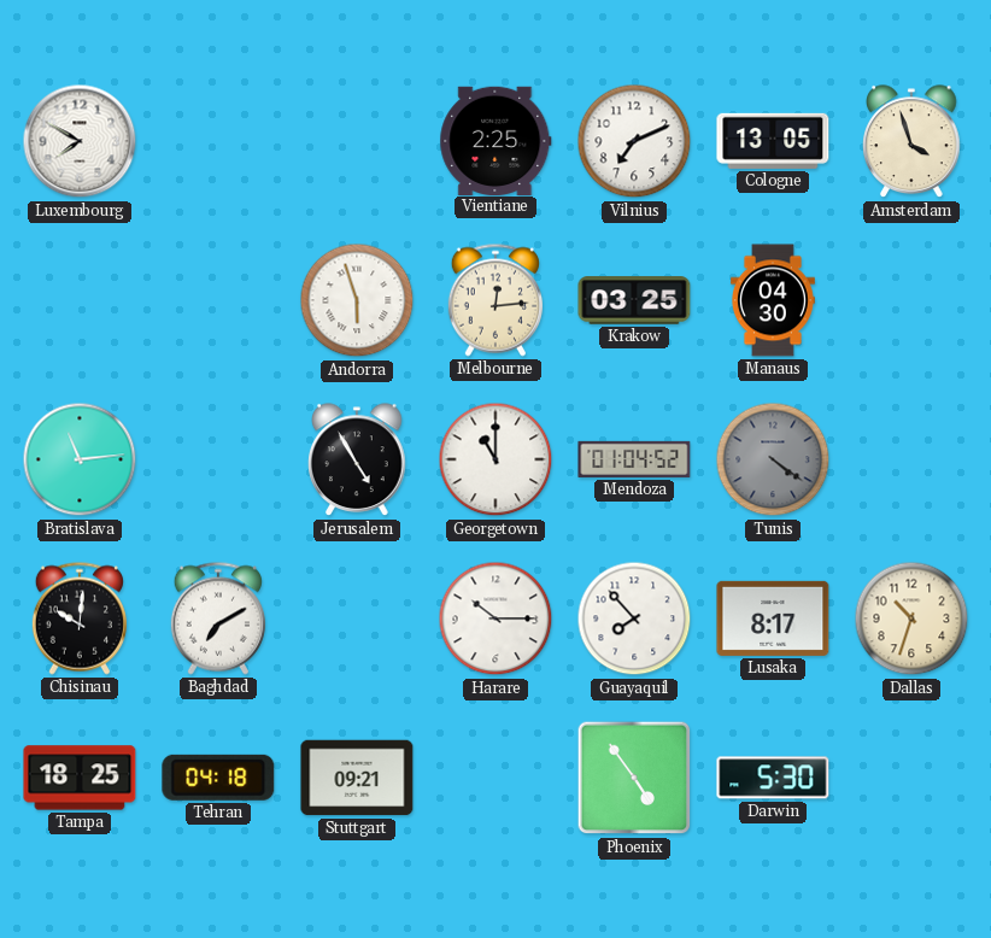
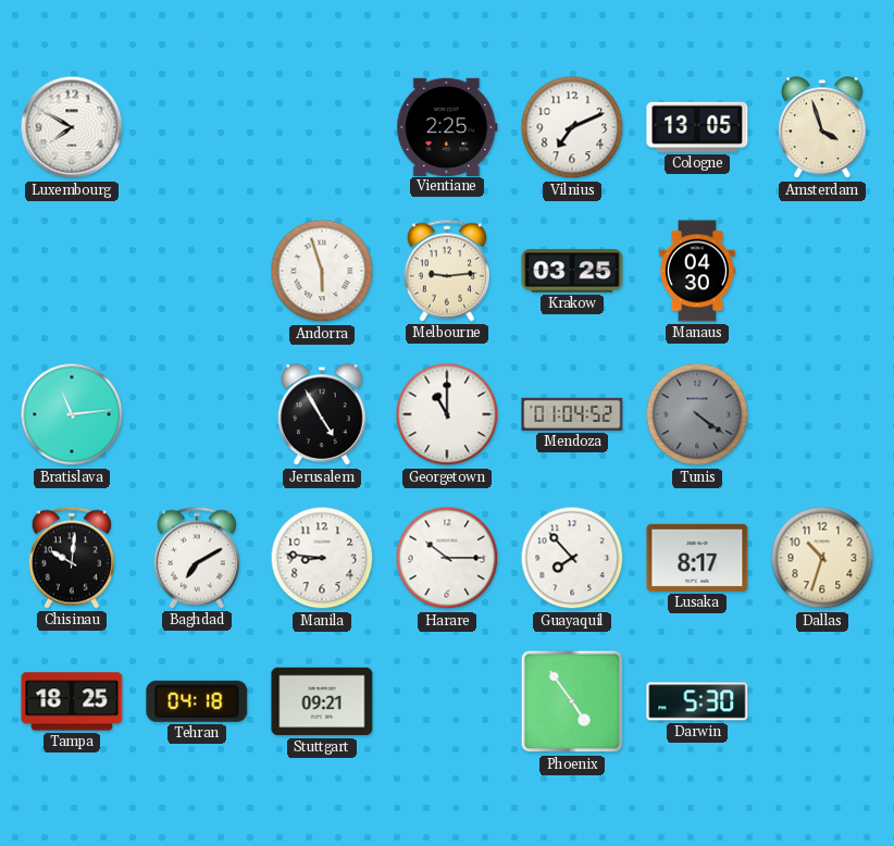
Melbourne: 12:14 -> 9:14 (447, 271)
Manila: none -> 8:46 (322, 558)
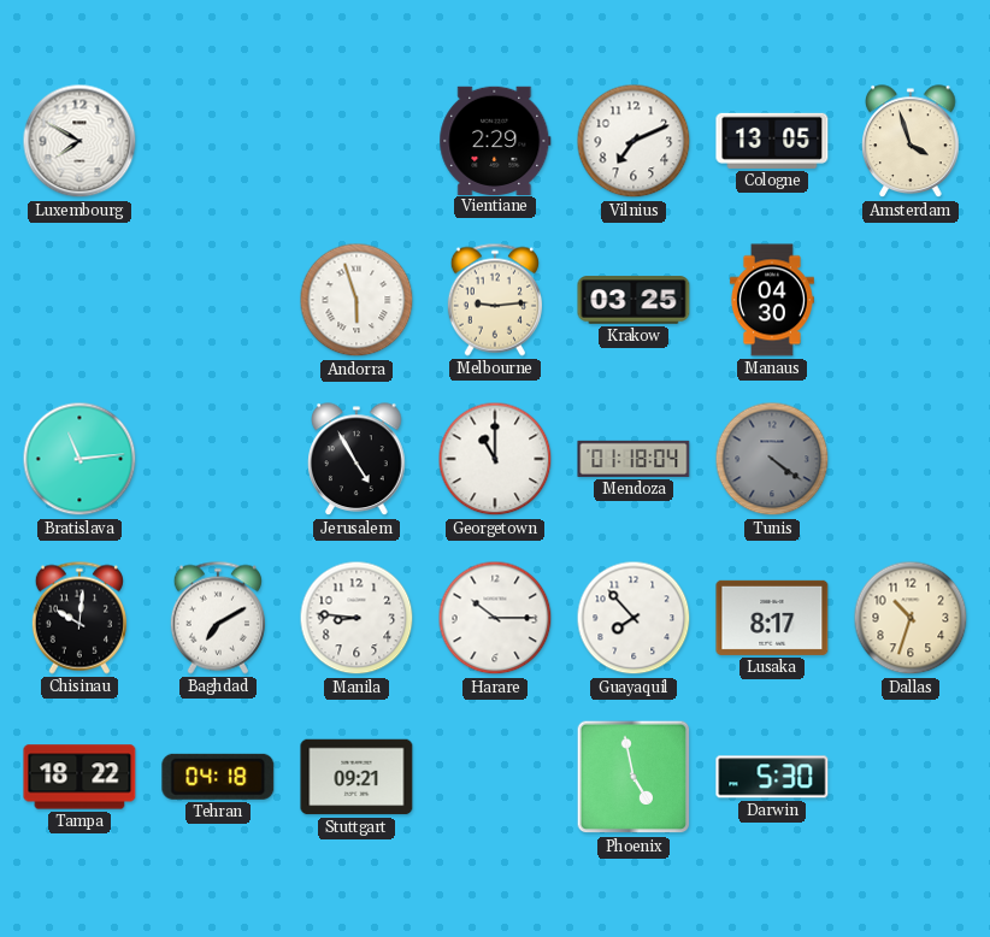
Vientiane: 2:25 -> 2:29 (495, 140)
Mendoza: 01:04 -> 01:18 (634, 459)
Tampa: 18:25 -> 18:22 (79, 777)
Phoenix: 4:54 -> 4:58 (634, 777)
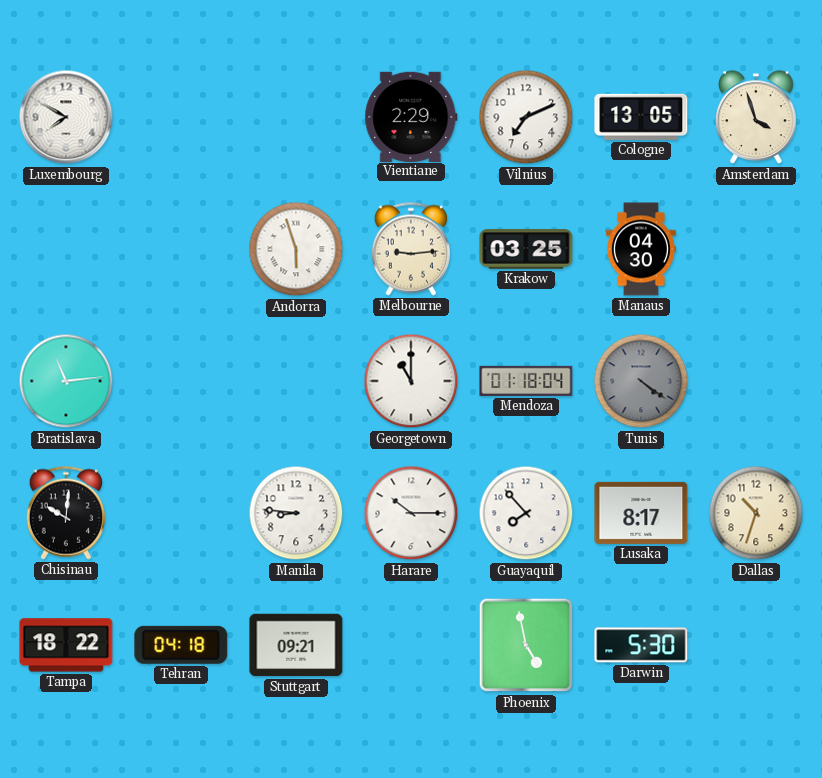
Jerusalem: 4:55 -> none (356, 460)
Baghdad: 7:10 -> none (218, 618)
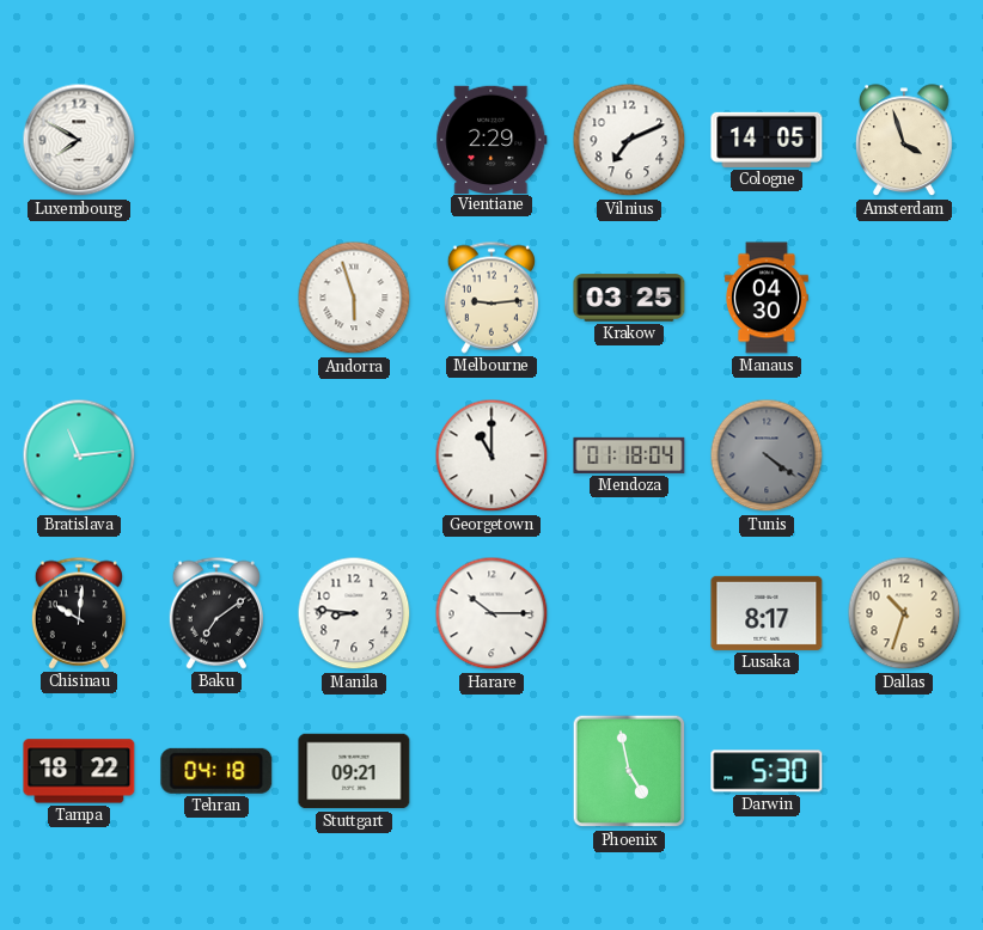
Cologne: 13:05 -> 14:05 (767, 140)
Baku: none -> 7:09 (216, 613)
Guayaquil: 7:53 -> none (526, 513)
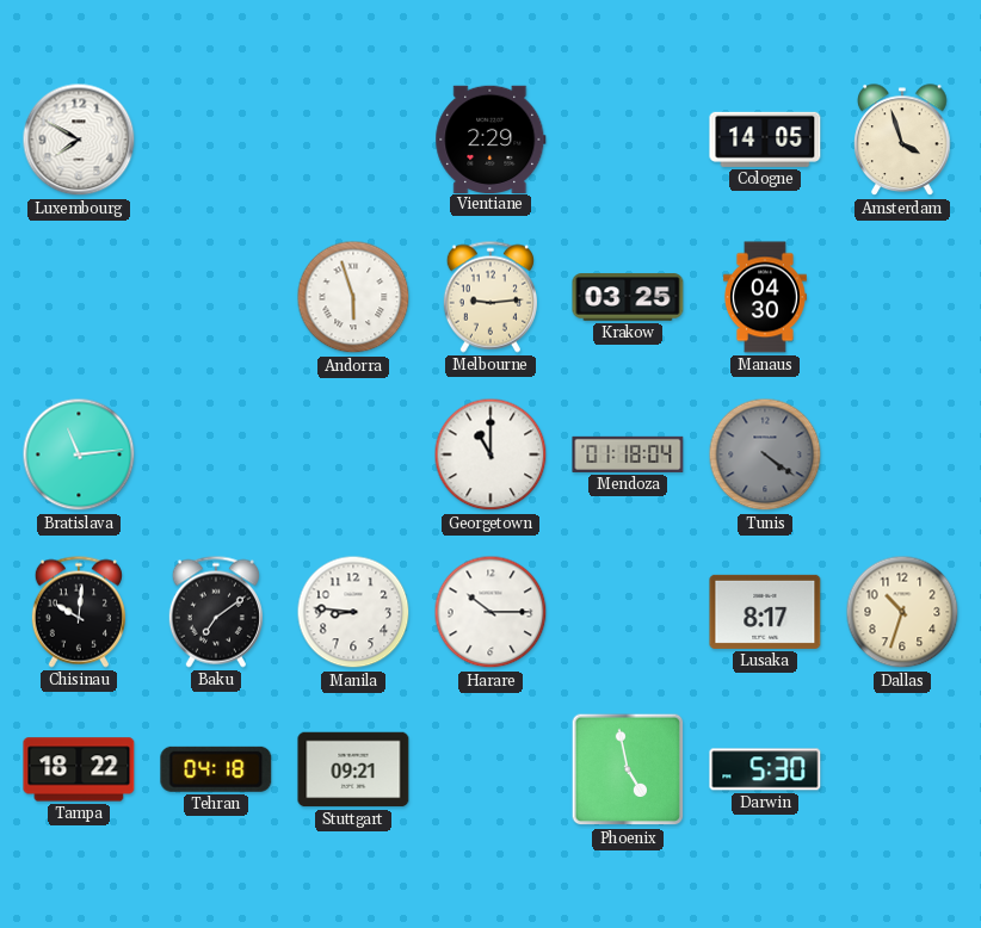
Vilnius: 7:11 -> none (629, 140)
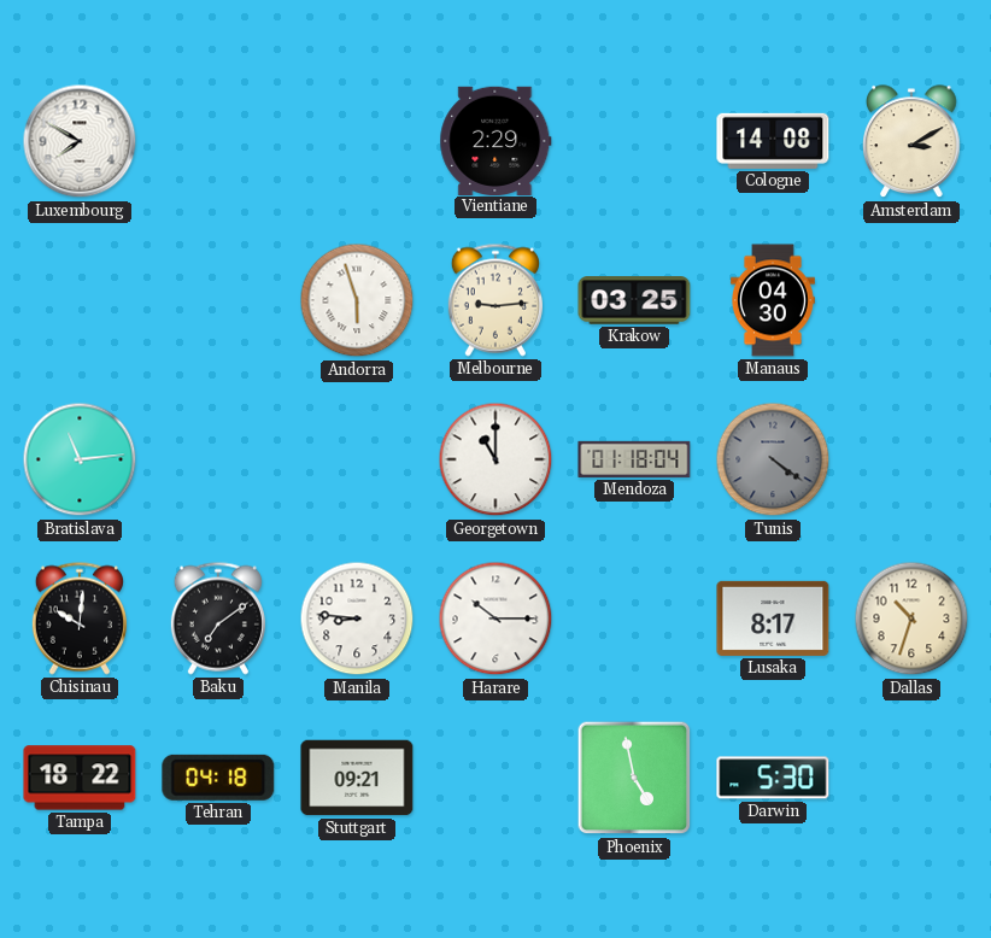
Cologne: 14:05 -> 14:08 (773, 141)
Amsterdam: 3:57 -> 3:10 (911, 142)
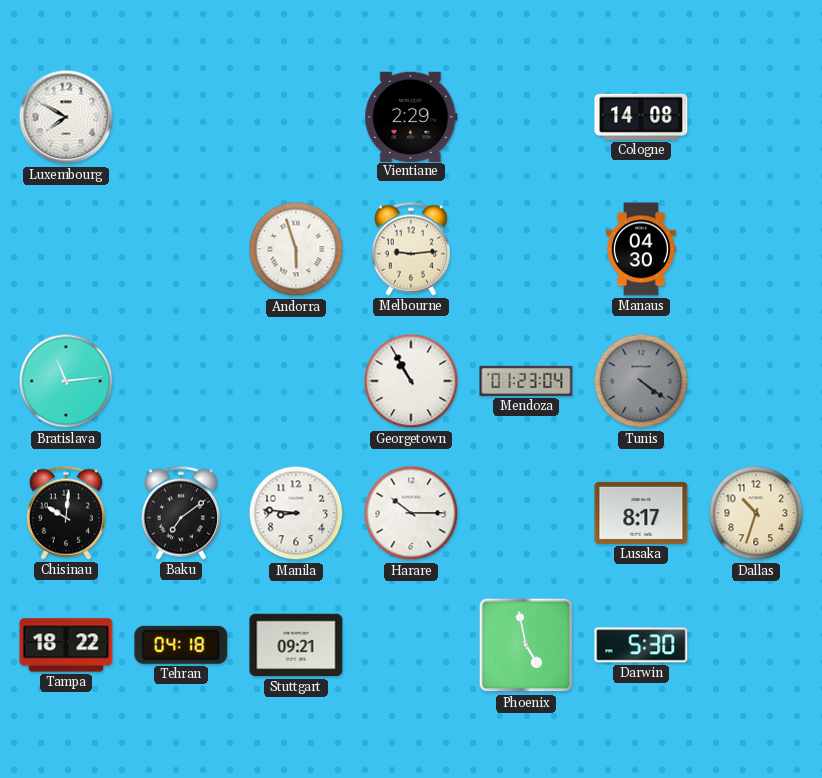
Amsterdam: 3:10 -> none (911, 142)
Krakow: 03:25 -> none (634, 300)
Georgetown: 11:00 -> 10:55 (411, 381)
Mendoza: 01:18 -> 01:23 (526, 381)
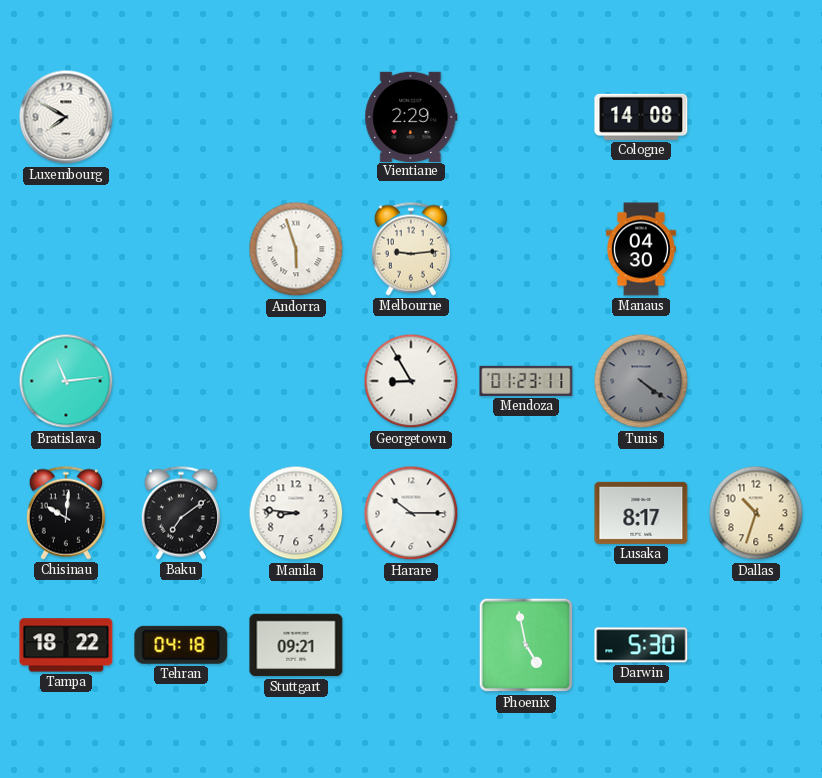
Georgetown: 10:55 -> 8:55 (411, 381)
Mendoza: 01:23:04 -> 01:23:11 (526, 381)
